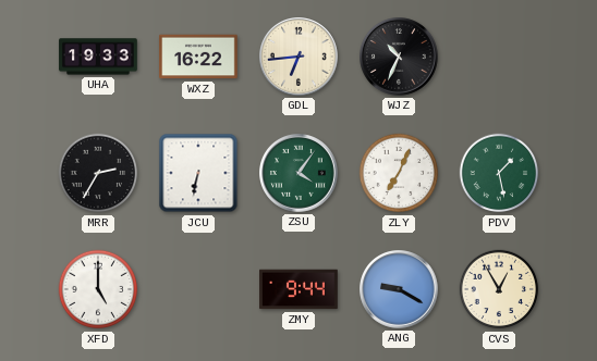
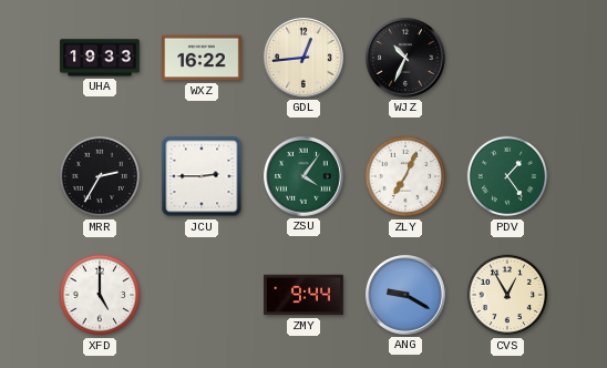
GDL: 6:44 -> 12:44 (305, 59)
JCU: 6:32 -> 2:45 (202, 176)
PDV: 1:28 -> 1:24 (507, 176)
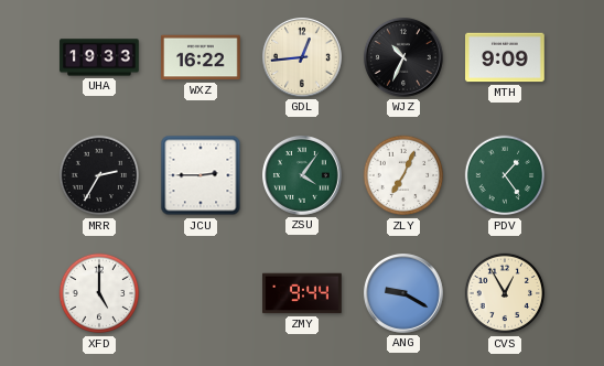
MTH: none -> 9:09 (505, 57)
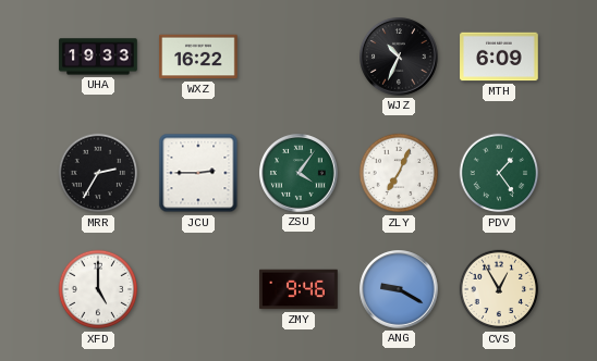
GDL: 12:44 -> none (303, 58)
MTH: 9:09 -> 6:09 (499, 57)
ZMY: 9:44 -> 9:46 (298, 289)
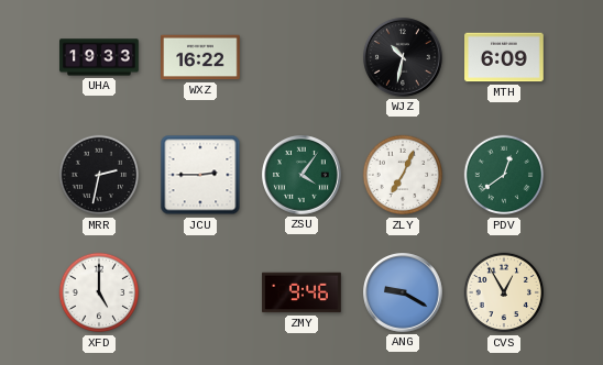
WJZ: 10:34 -> 10:32 (404, 58)
MRR: 2:35 -> 2:32 (99, 175)
PDV: 1:24 -> 12:39 (504, 175)
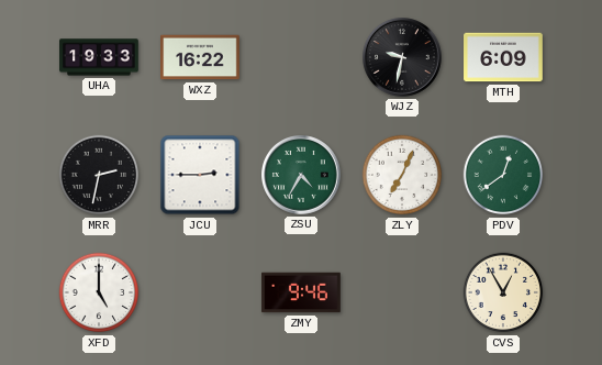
WJZ: 10:32 -> 9:32 (403, 58)
ZSU: 4:06 -> 4:35 (302, 176)
ANG: 9:20 -> none (404, 294)
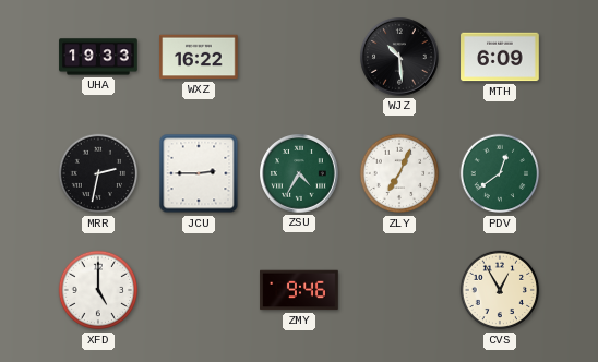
WJZ: 9:32 -> 10:29 (400, 58)
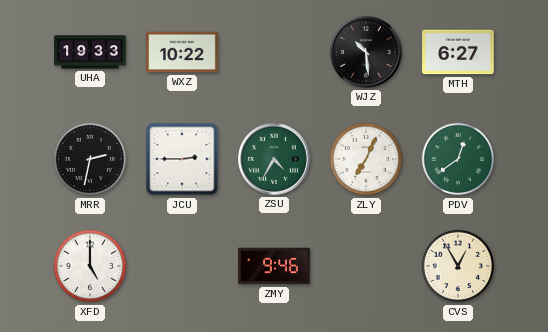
WXZ: 16:22 -> 10:22 (182, 52)
MTH: 6:09 -> 6:27 (458, 52)
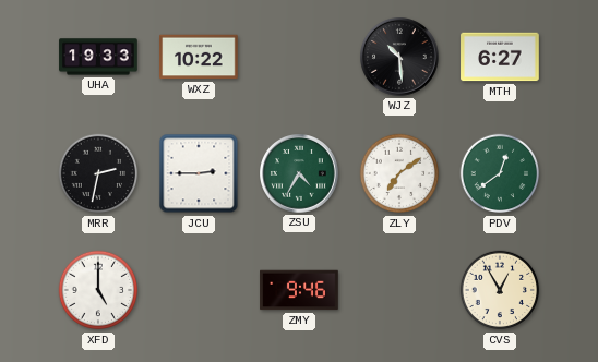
ZLY: 7:04 -> 7:09 (399, 173)
